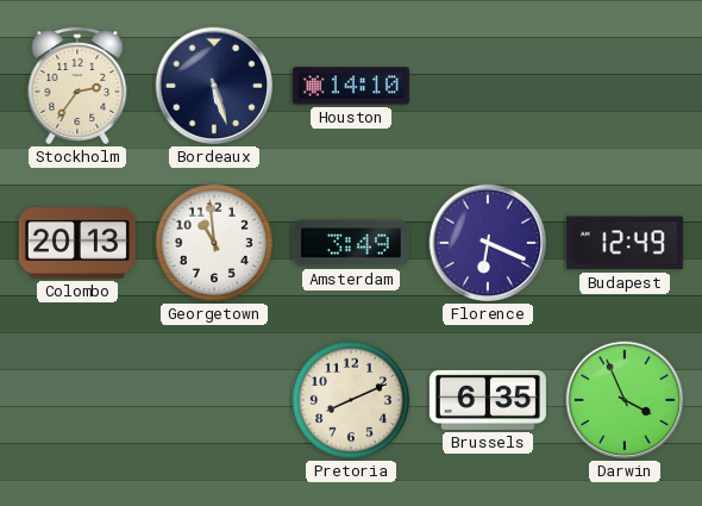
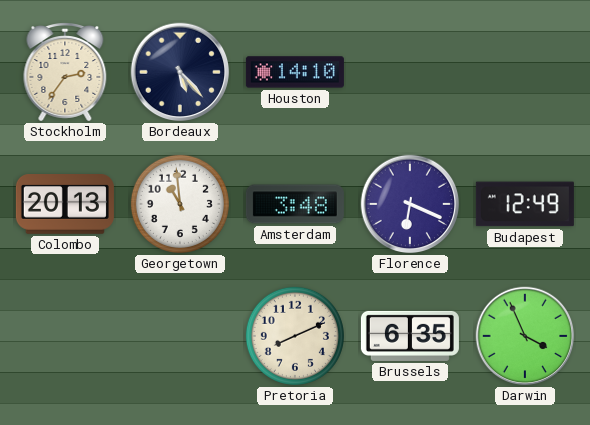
Bordeaux: 5:27 -> 5:23 (180, 72)
Amsterdam: 3:49 -> 3:48 (295, 204)
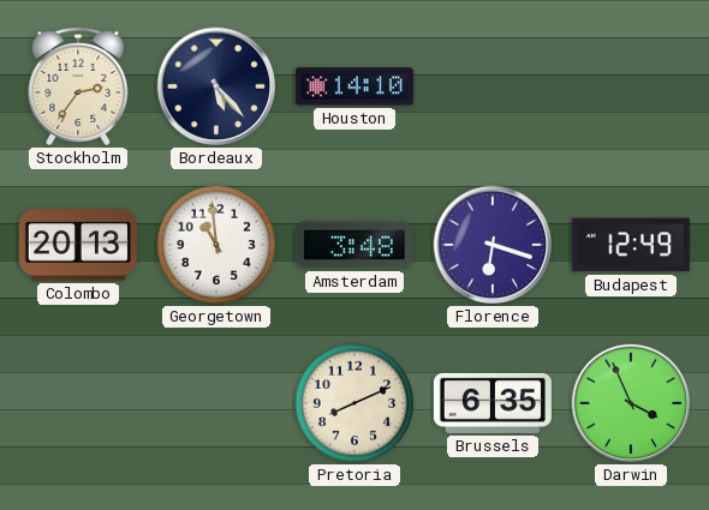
Florence: 6:19 -> 6:18 (493, 245)
